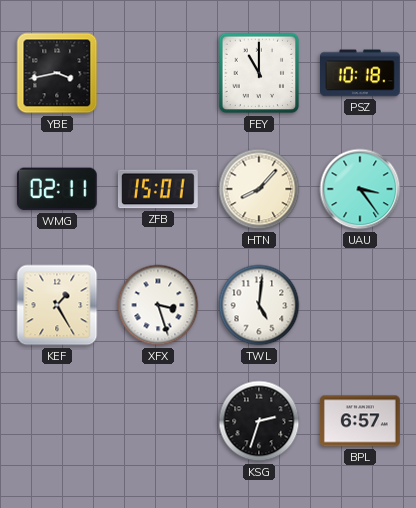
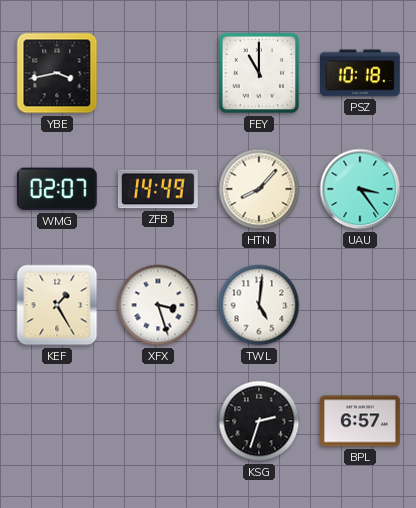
WMG: 02:11 -> 02:07 (57, 189)
ZFB: 15:01 -> 14:49 (158, 189)
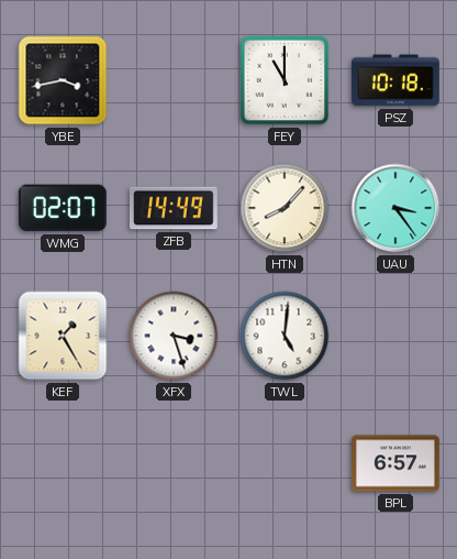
KSG: 2:33 -> none (259, 421)
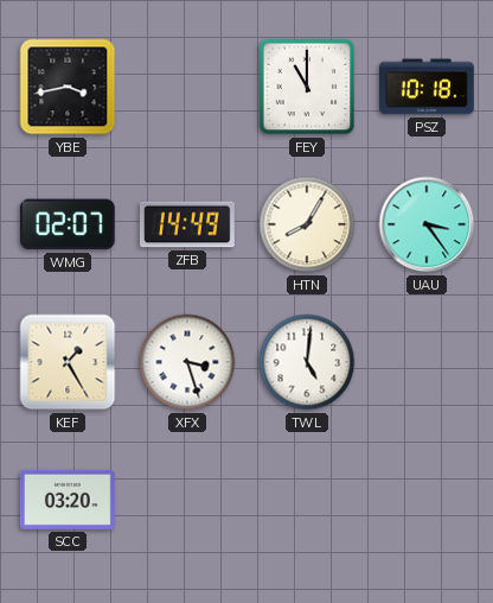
HTN: 8:07 -> 8:05 (307, 224)
SCC: none -> 03:20 (68, 500)
BPL: 6:57 -> none (395, 463)
